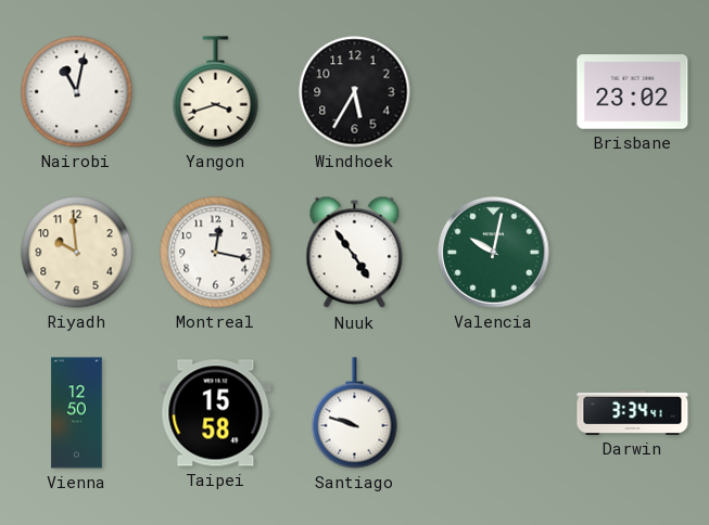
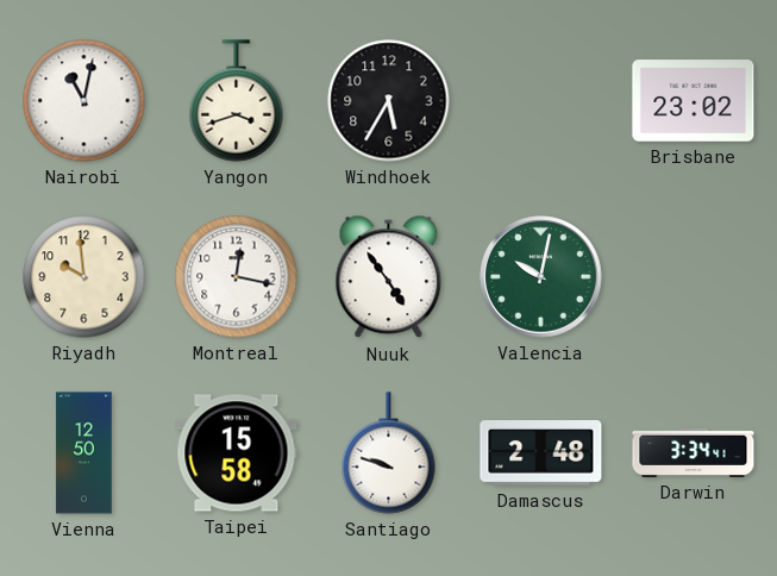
Damascus: none -> 2:48 (541, 453)
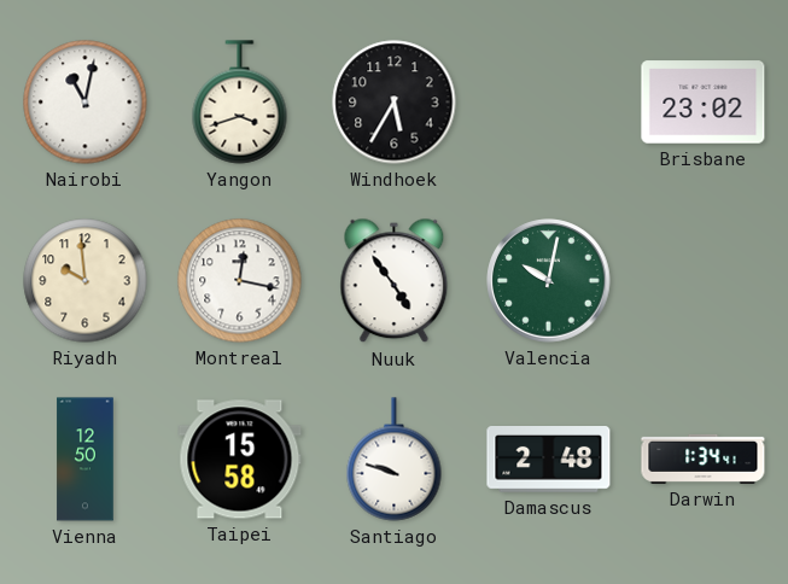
Darwin: 3:34 -> 1:34 (704, 459)
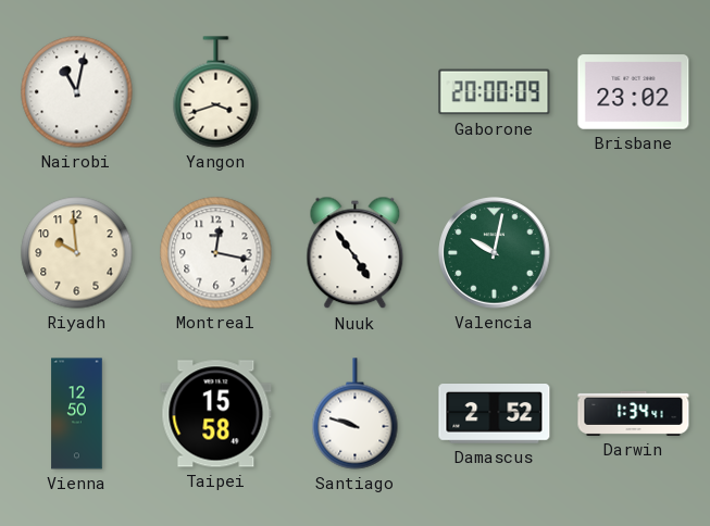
Windhoek: 5:35 -> none (395, 103)
Gaborone: none -> 20:00 (495, 92)
Damascus: 2:48 -> 2:52 (495, 414)
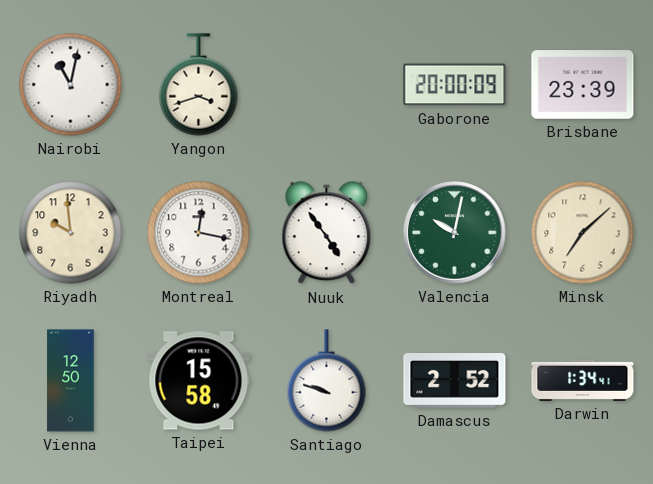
Brisbane: 23:02 -> 23:39 (583, 85)
Minsk: none -> 7:08 (583, 233)
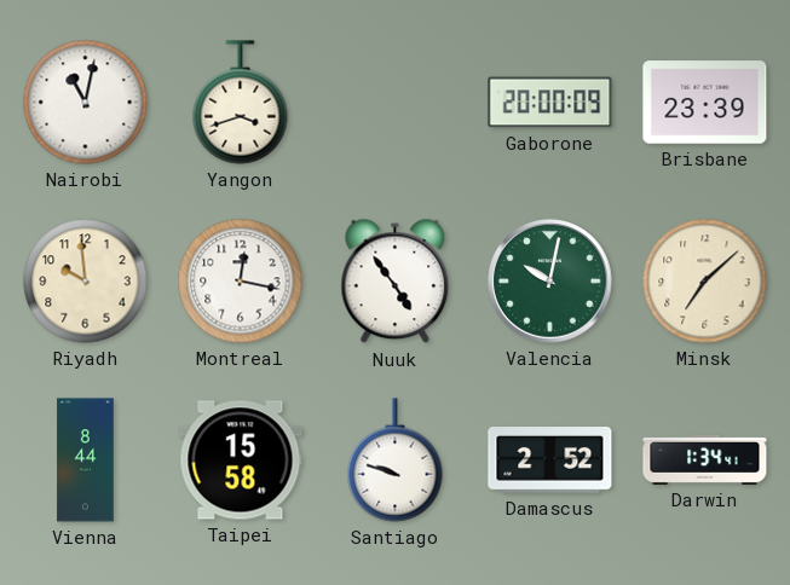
Vienna: 12:50 -> 8:44 (86, 461)
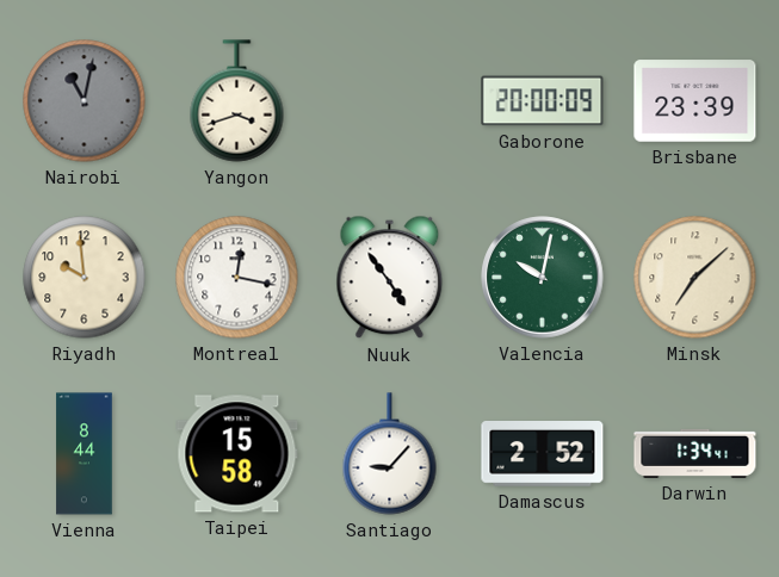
Nairobi dial: white -> grey (85, 101)
Santiago: 9:48 -> 9:07 (390, 454)
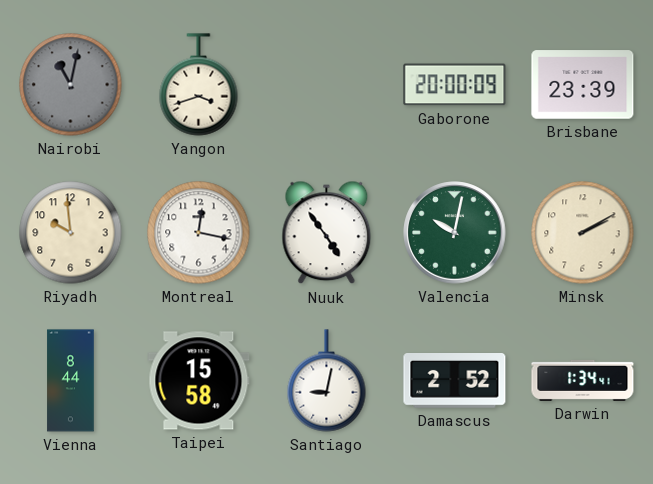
Minsk: 7:08 -> 2:10 (583, 233)
Santiago: 9:07 -> 9:02 (327, 381)
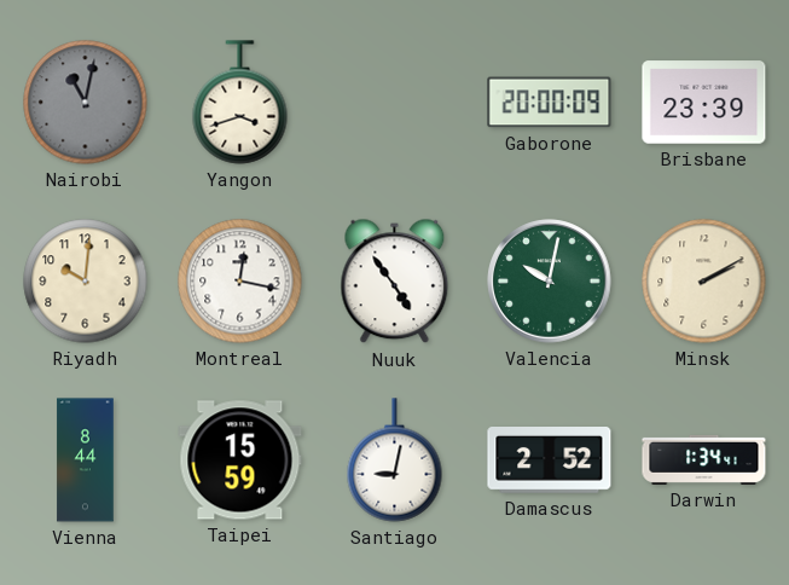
Riyadh: 9:59 -> 10:01 (86, 282)
Taipei: 15:58 -> 15:59 (240, 461)
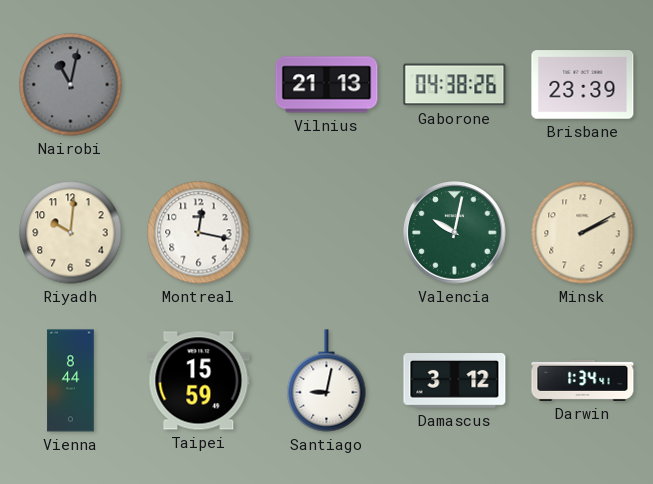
Yangon: 3:42 -> none (240, 103)
Vilnius: none -> 21:13 (327, 85)
Gaborone: 20:00 -> 04:38 (455, 85)
Nuuk: 4:54 -> none (395, 282)
Damascus: 2:52 -> 3:12 (455, 381)
